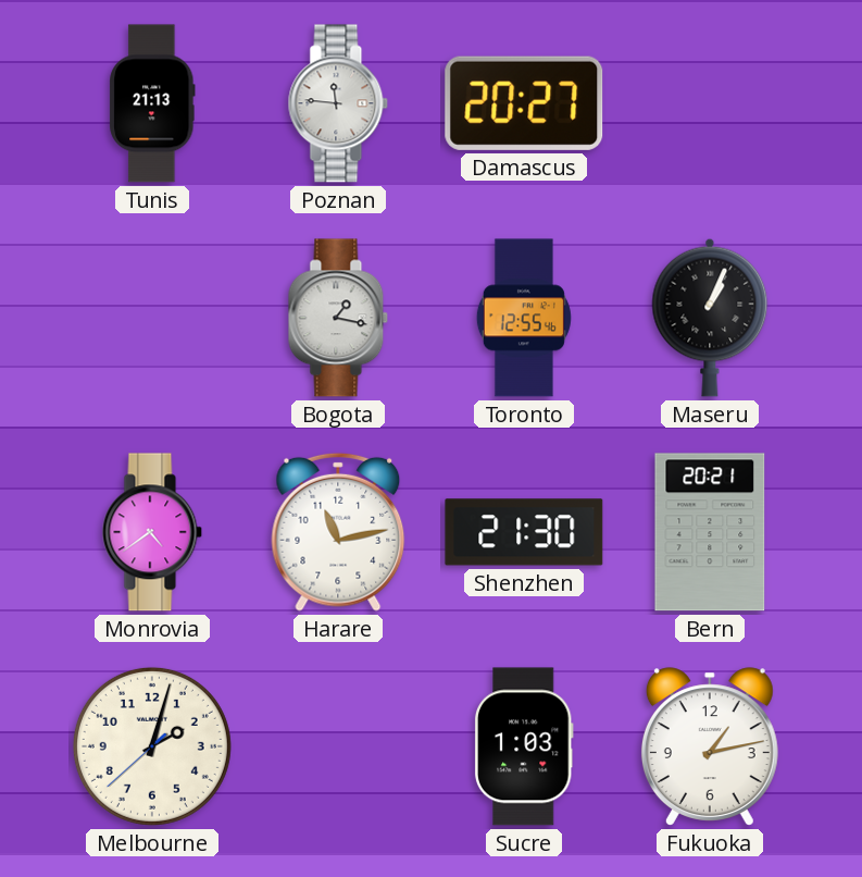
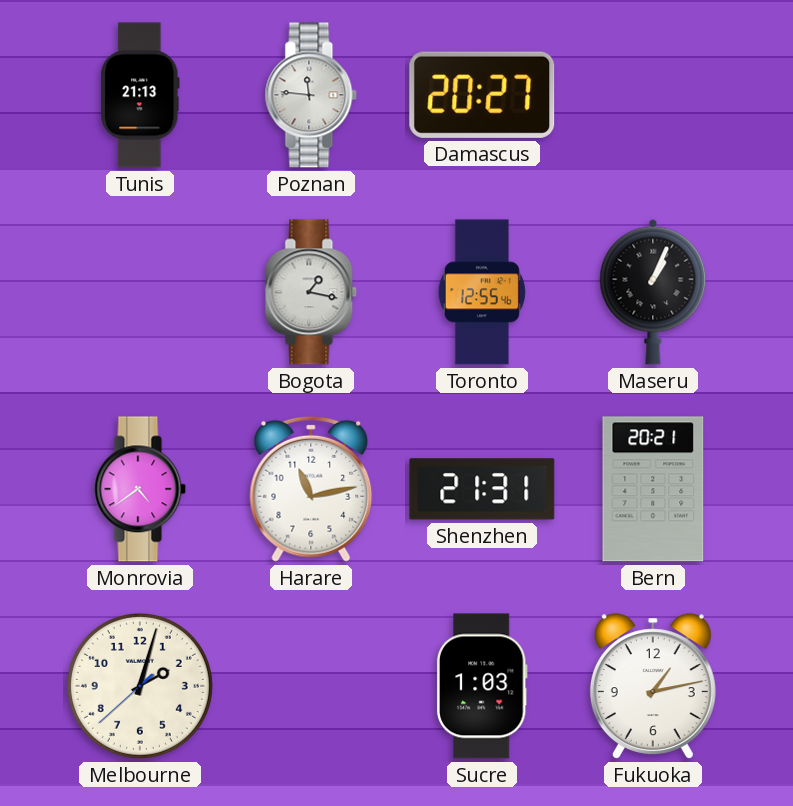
Shenzhen: 21:30 -> 21:31 (482, 489)
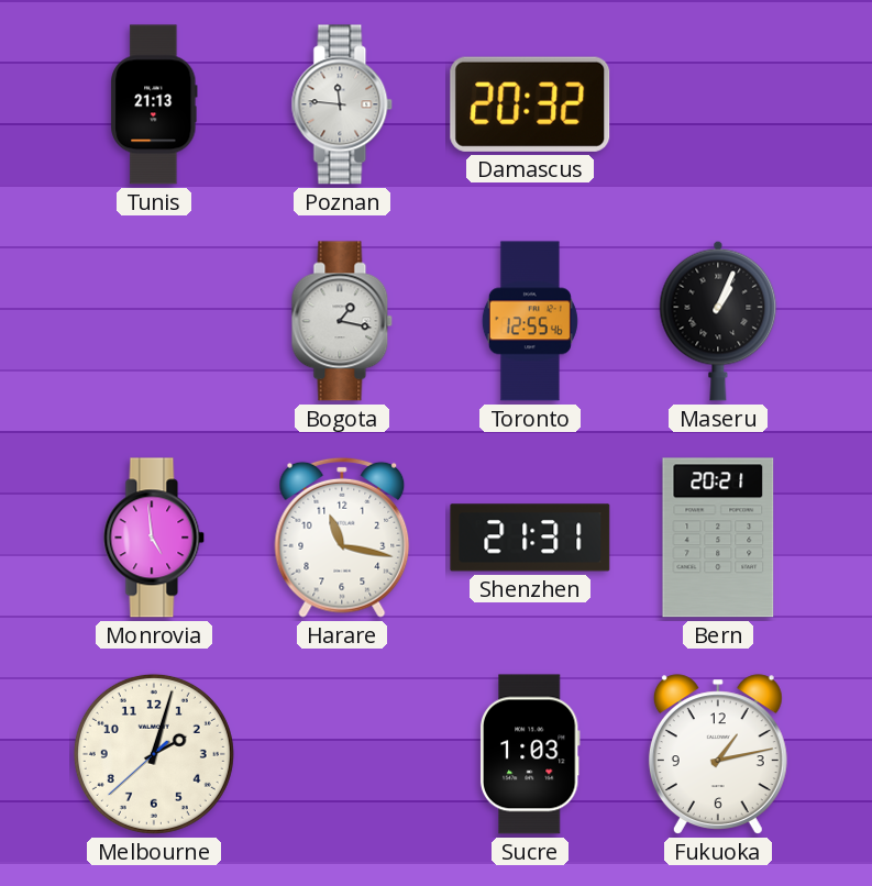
Damascus: 20:27 -> 20:32 (530, 104)
Monrovia: 4:39 -> 4:59 (154, 538)
Harare: 11:13 -> 11:17 (342, 538)
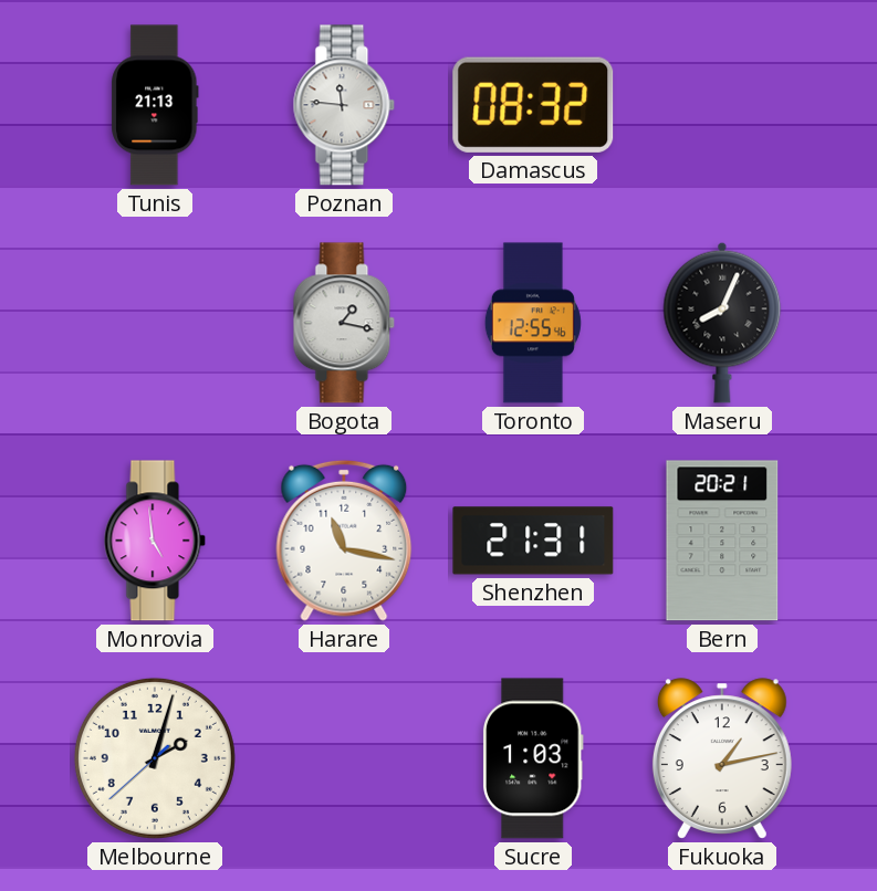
Damascus: 20:32 -> 08:32 (533, 105)
Maseru: 1:04 -> 8:04 (722, 323)
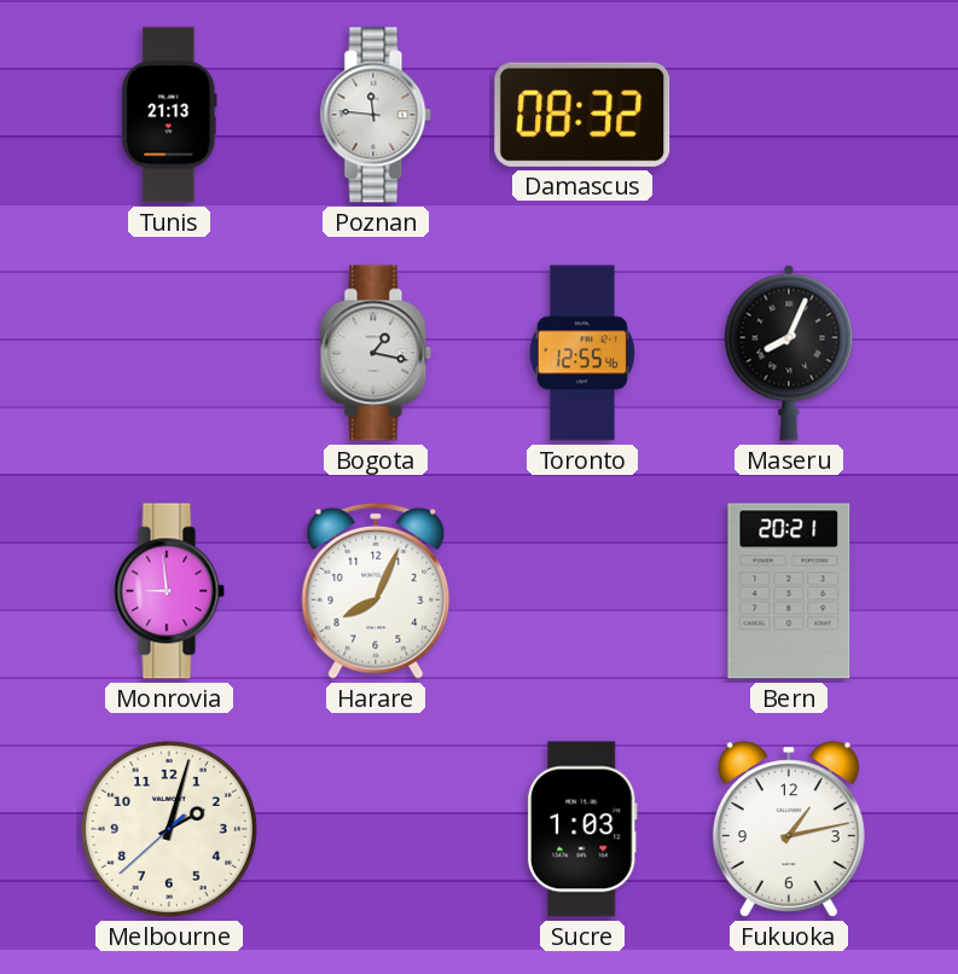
Monrovia: 4:59 -> 8:59 (169, 591)
Harare: 11:17 -> 8:04 (376, 591)
Shenzhen: 21:31 -> none (533, 541)
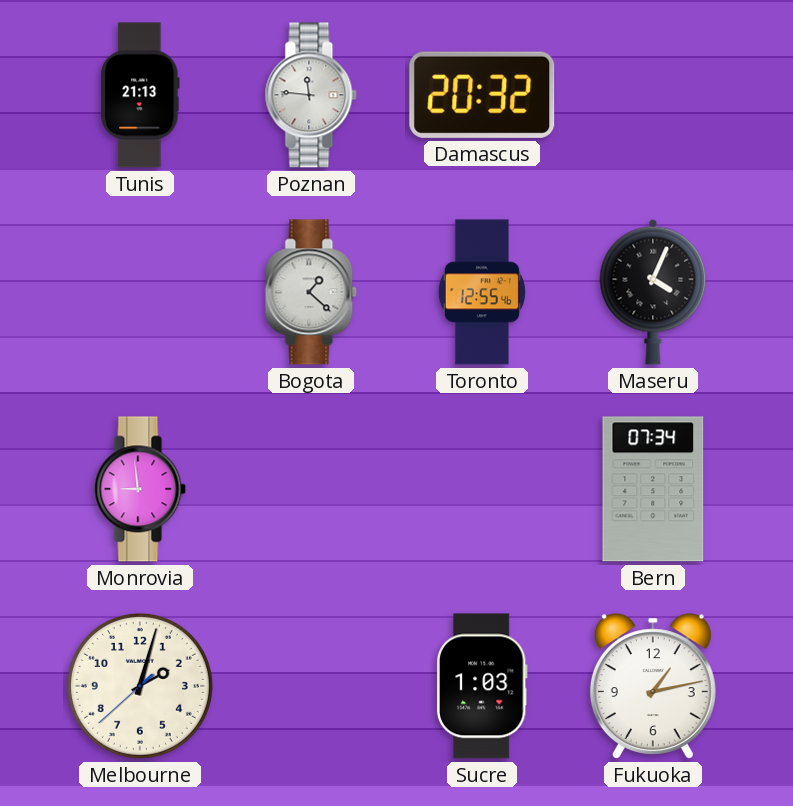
Damascus: 08:32 -> 20:32 (482, 95)
Bogota: 1:17 -> 1:22 (311, 292)
Maseru: 8:04 -> 4:04 (653, 292)
Harare: 8:04 -> none (376, 591)
Bern: 20:21 -> 07:34 (653, 489)
